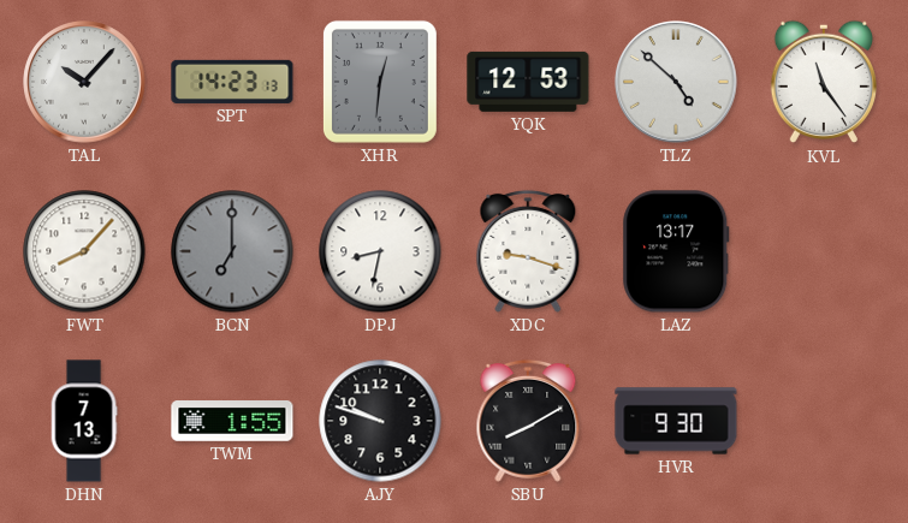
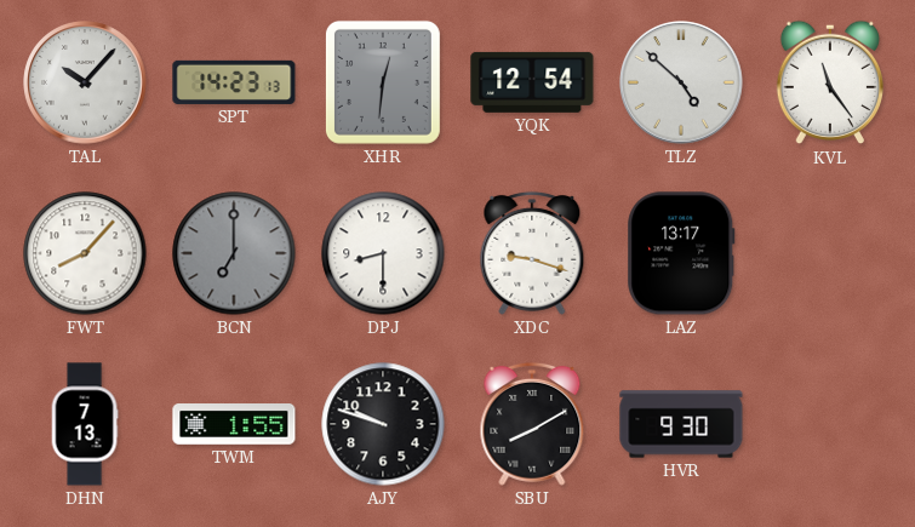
YQK: 12:53 -> 12:54 (532, 82)
DPJ: 8:32 -> 8:30 (383, 253)
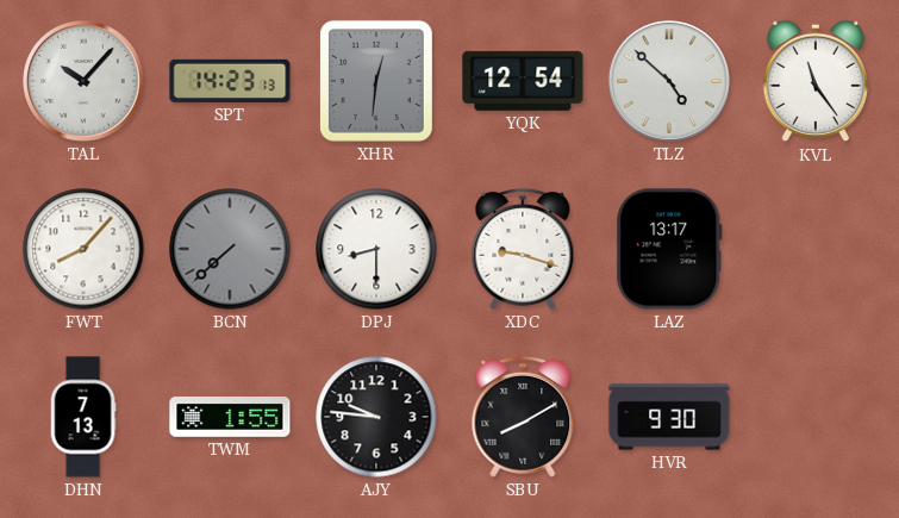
BCN: 7:00 -> 7:38 (230, 249)
AJY: 9:48 -> 9:46 (376, 417)
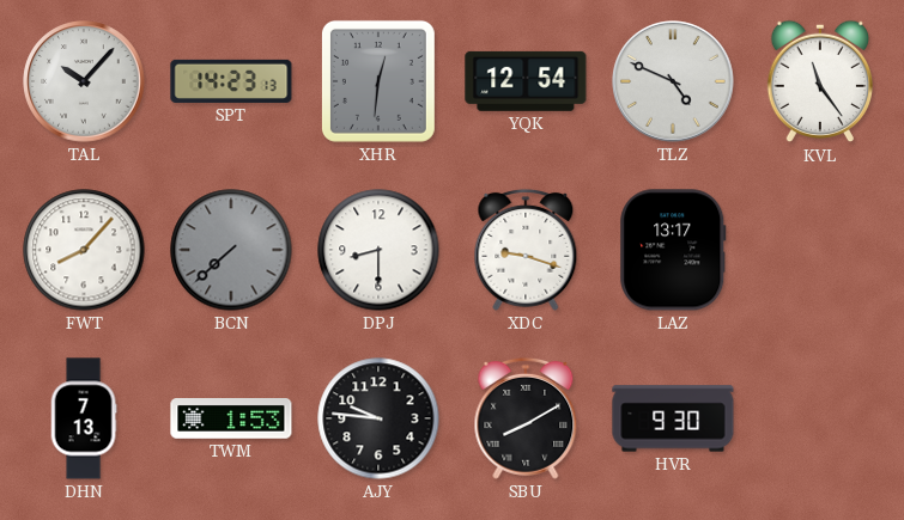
TLZ: 4:52 -> 4:49 (673, 81)
TWM: 1:55 -> 1:53 (231, 418)
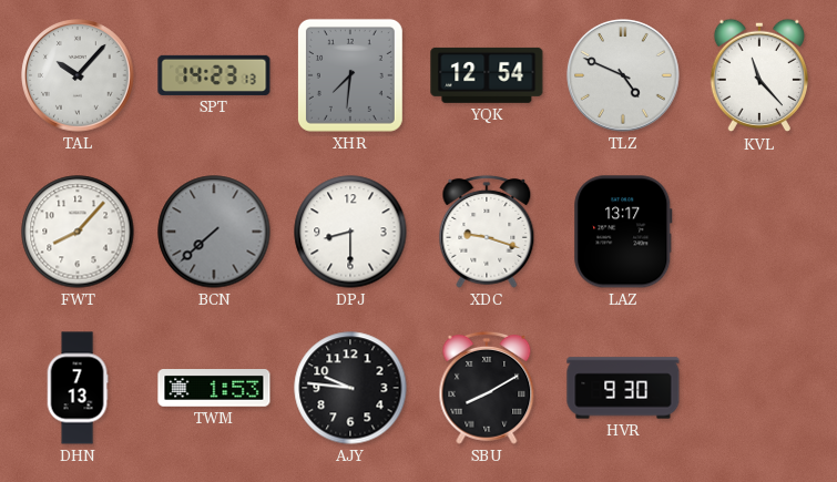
XHR: 12:31 -> 7:31 (350, 75)
KVL: 11:24 -> 11:23 (758, 75)
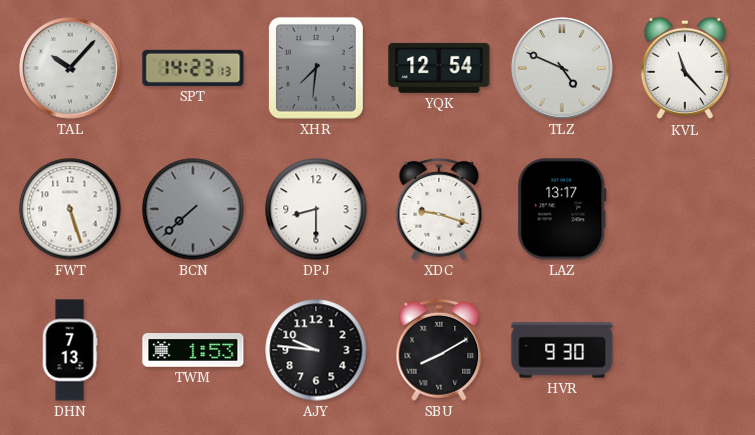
FWT: 8:07 -> 5:27 (70, 209)
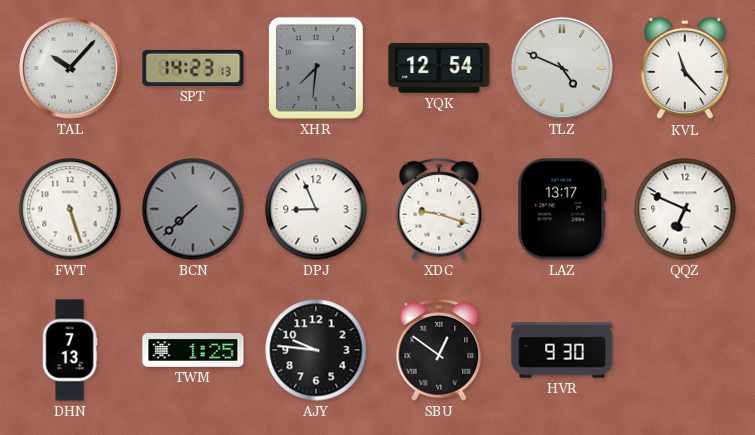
DPJ: 8:30 -> 8:56 (316, 209)
QQZ: none -> 6:49 (685, 209)
TWM: 1:53 -> 1:25 (193, 350)
SBU: 8:10 -> 12:51 (439, 350)
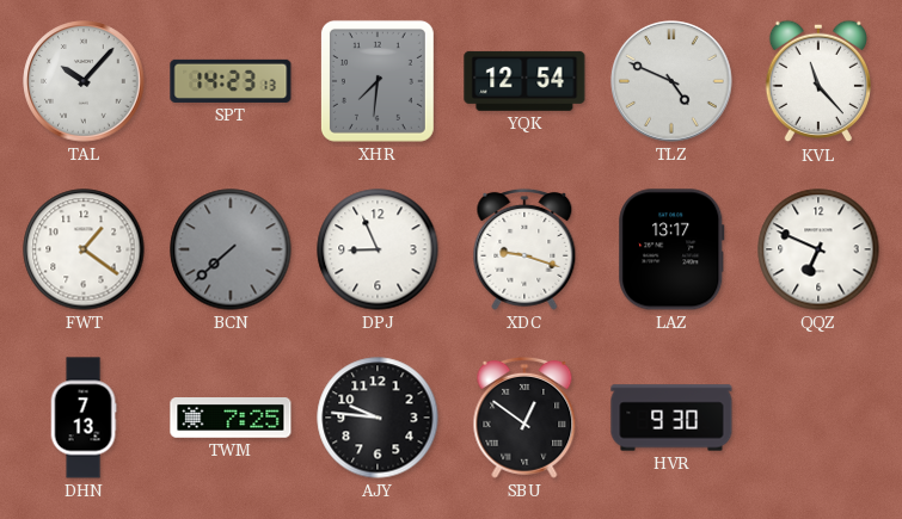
FWT: 5:27 -> 1:21 (84, 249)
TWM: 1:25 -> 7:25 (231, 418)
